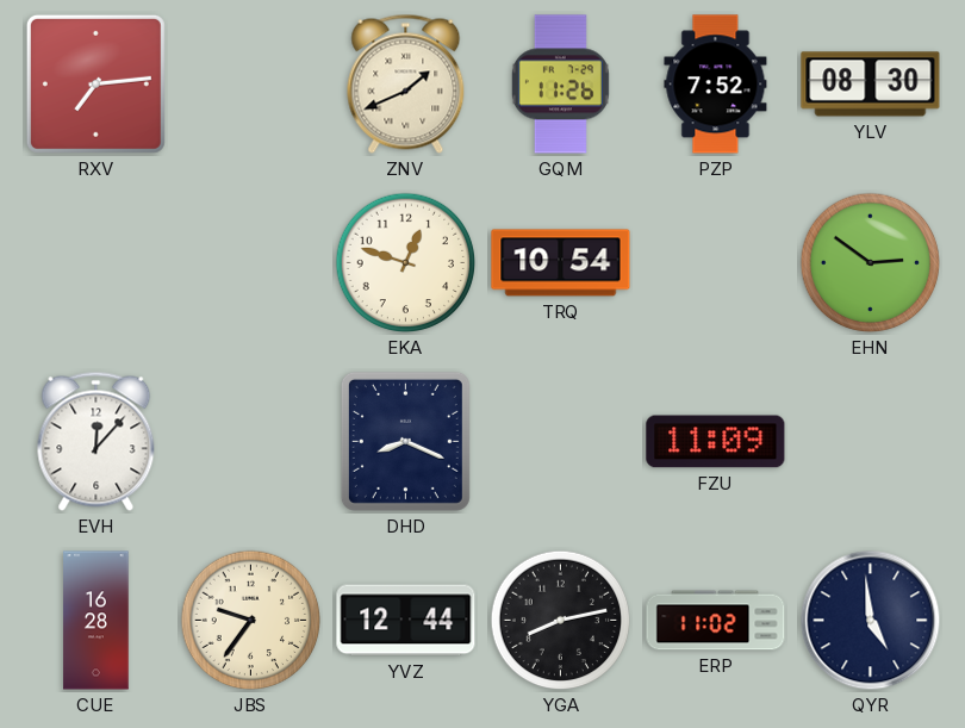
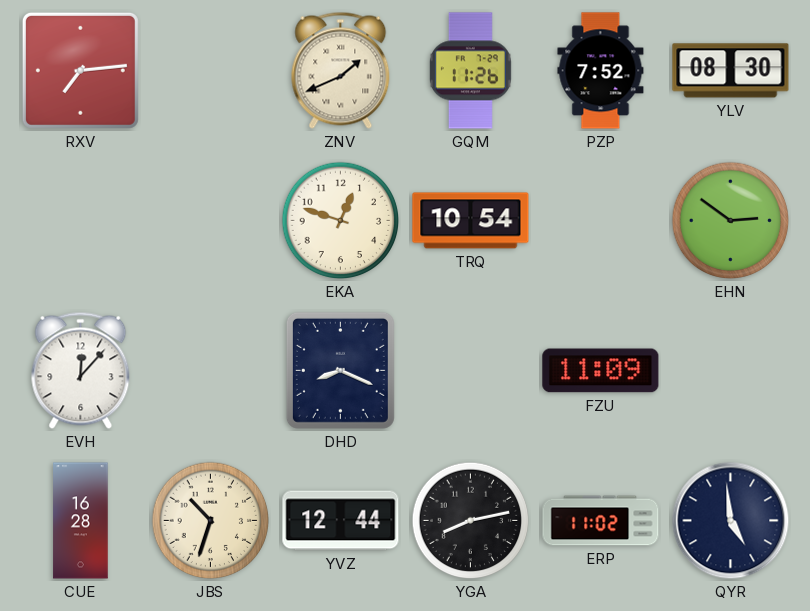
JBS: 9:36 -> 10:33 (211, 521)
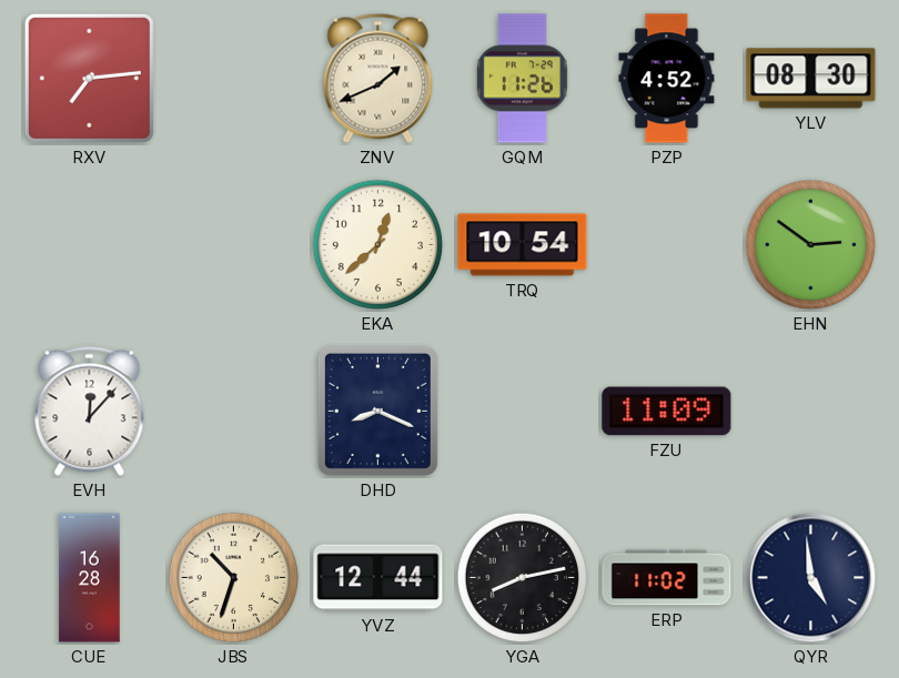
PZP: 7:52 -> 4:52 (667, 79)
EKA: 12:48 -> 12:38 (378, 245)
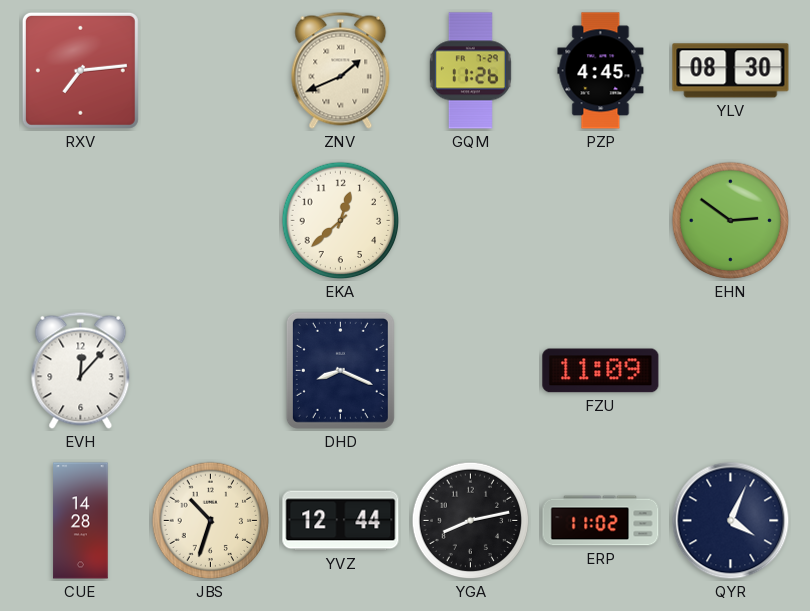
PZP: 4:52 -> 4:45 (601, 71)
TRQ: 10:54 -> none (523, 245)
CUE: 16:28 -> 14:28 (81, 521)
QYR: 4:59 -> 4:04 (731, 521)
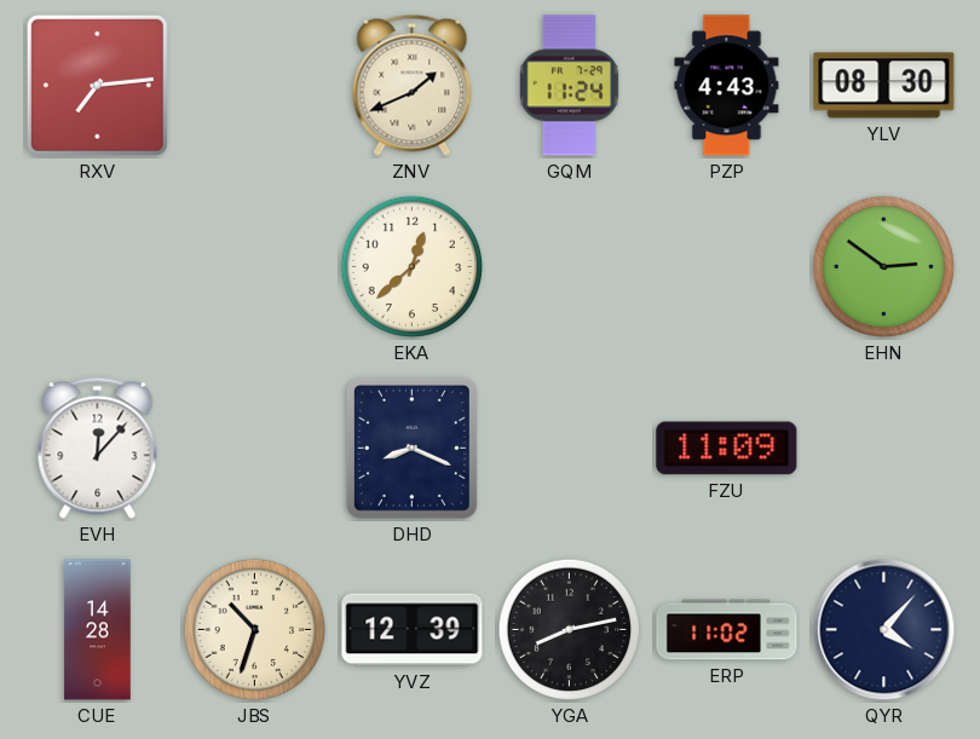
GQM: 11:26 -> 11:24 (569, 86)
PZP: 4:45 -> 4:43 (727, 86)
YVZ: 12:44 -> 12:39 (413, 630)
QYR: 4:04 -> 4:07 (884, 630)
